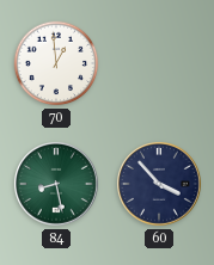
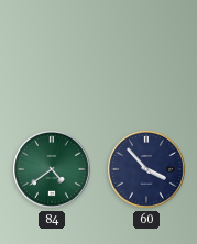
70: 12:59 -> none (56, 63)
84: 8:28 -> 4:39 (53, 170)
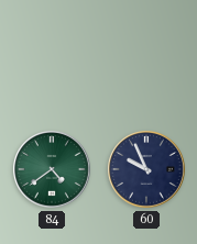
60: 3:53 -> 9:56 (147, 170)
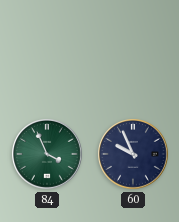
84: 4:39 -> 3:56 (48, 155)
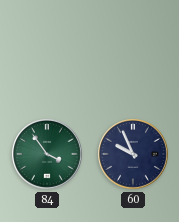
84: 3:56 -> 3:54 (48, 155)
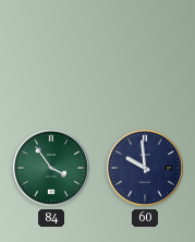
60: 9:56 -> 9:59 (146, 169)
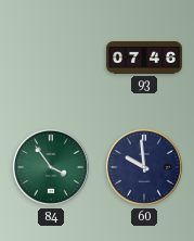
93: none -> 07:46 (144, 58)
